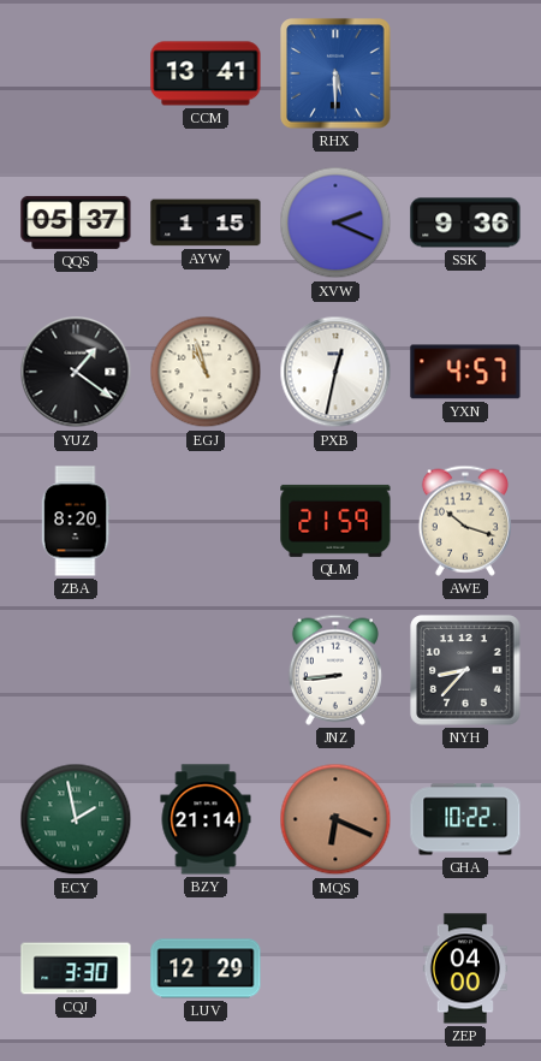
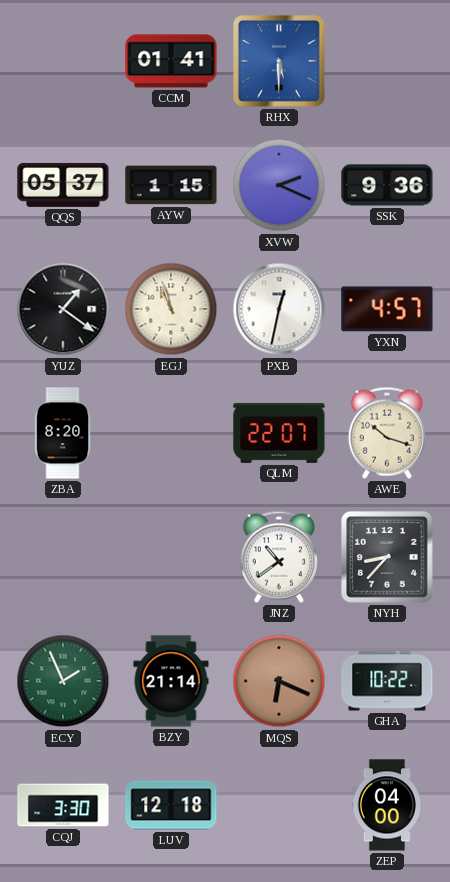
CCM: 13:41 -> 01:41 (171, 61)
QLM: 21:59 -> 22:07 (279, 433)
JNZ: 8:44 -> 10:39 (279, 557)
ECY: 1:58 -> 1:56 (63, 681)
LUV: 12:29 -> 12:18 (171, 805)
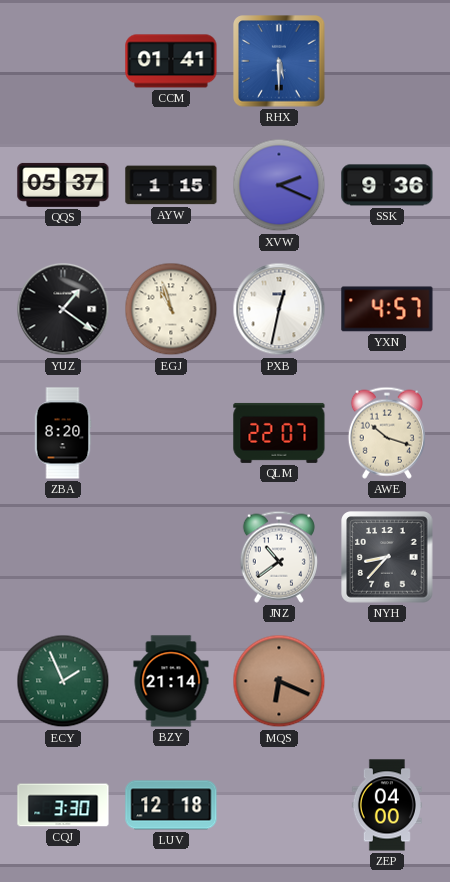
GHA: 10:22 -> none (387, 681)
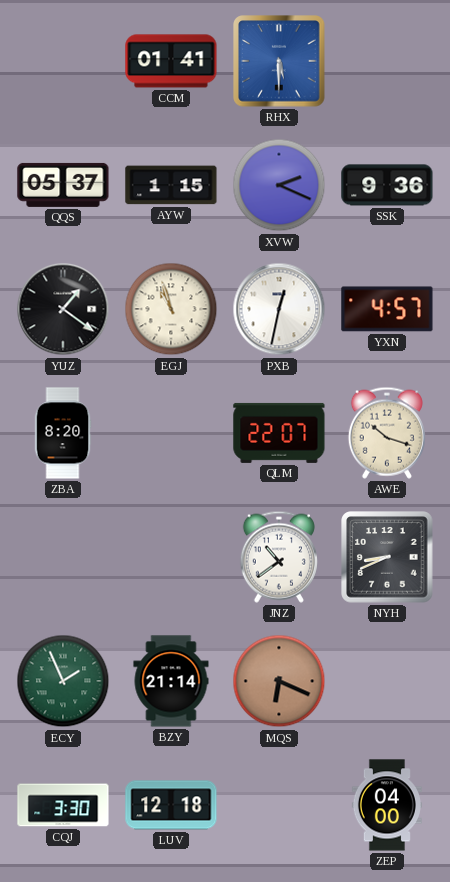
NYH: 8:37 -> 8:41 (387, 557)
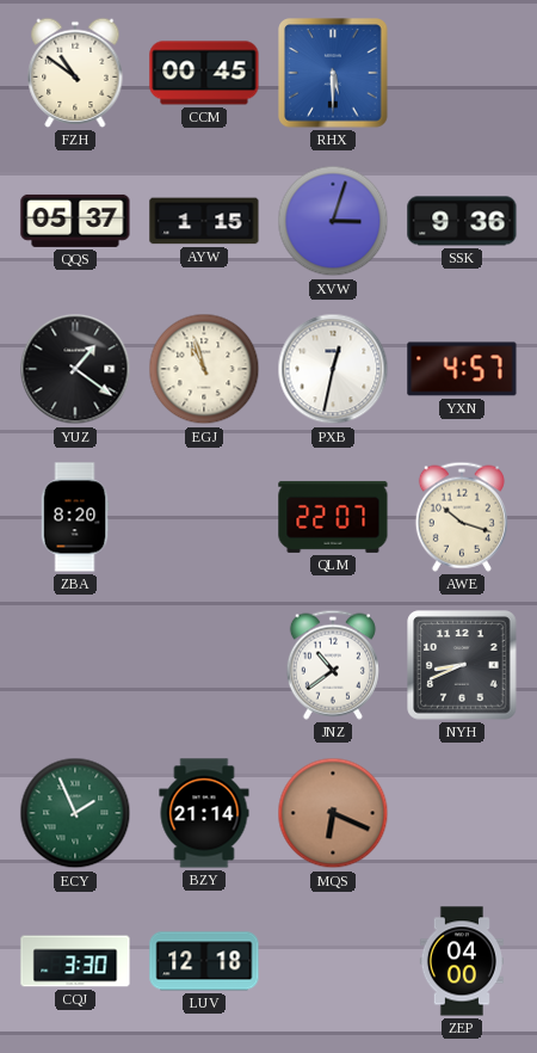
FZH: none -> 10:51 (75, 73)
CCM: 01:41 -> 00:45 (204, 73)
XVW: 2:19 -> 3:03 (333, 221)
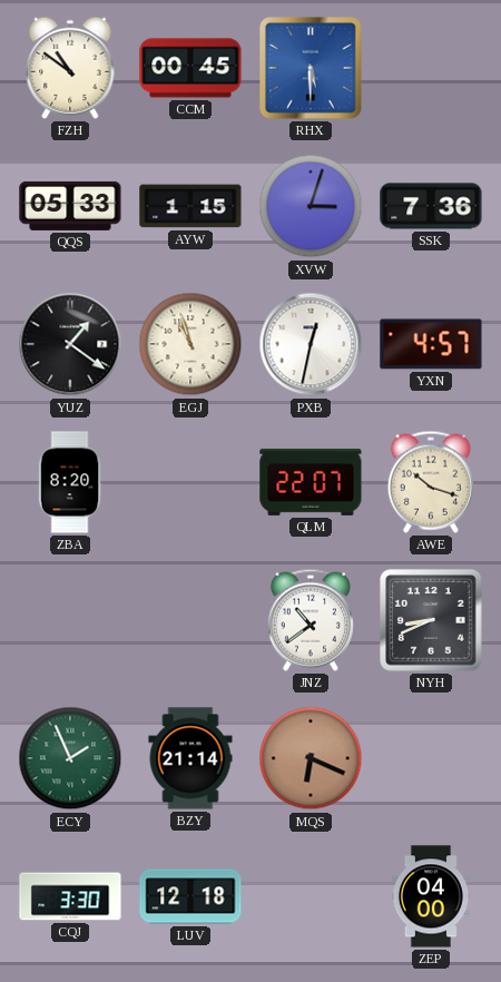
QQS: 05:37 -> 05:33 (70, 206)
SSK: 9:36 -> 7:36 (431, 206)
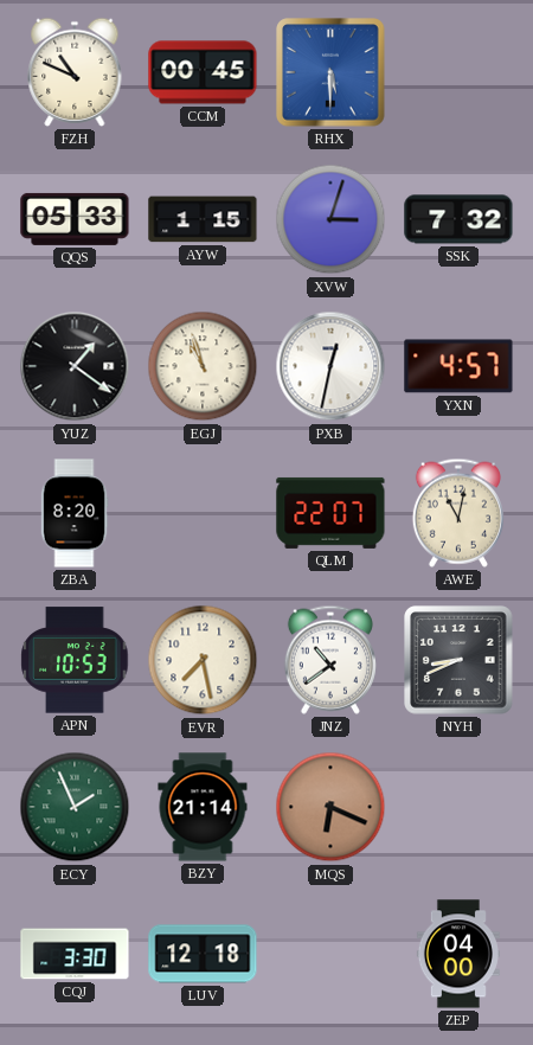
FZH: 10:51 -> 10:49 (75, 72)
SSK: 7:36 -> 7:32 (458, 219)
AWE: 10:18 -> 11:02 (458, 513)
APN: none -> 10:53 (75, 660)
EVR: none -> 7:28 (203, 660)
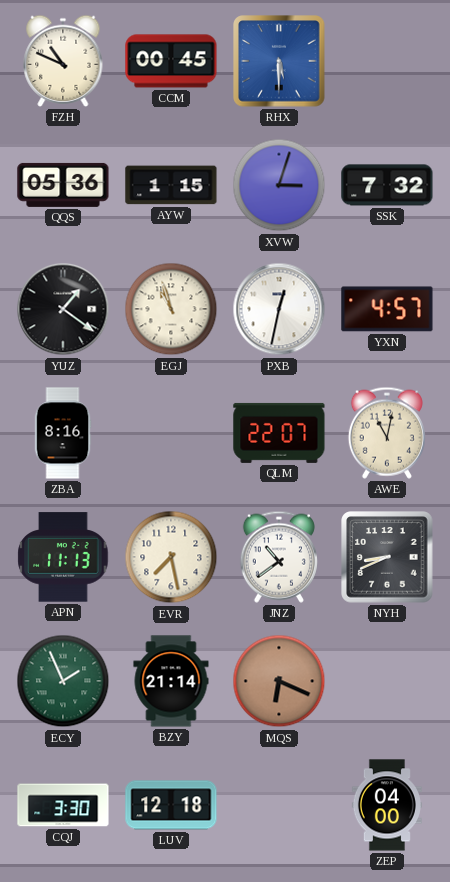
QQS: 05:33 -> 05:36 (63, 185)
ZBA: 8:20 -> 8:16 (63, 433)
APN: 10:53 -> 11:13 (63, 557)
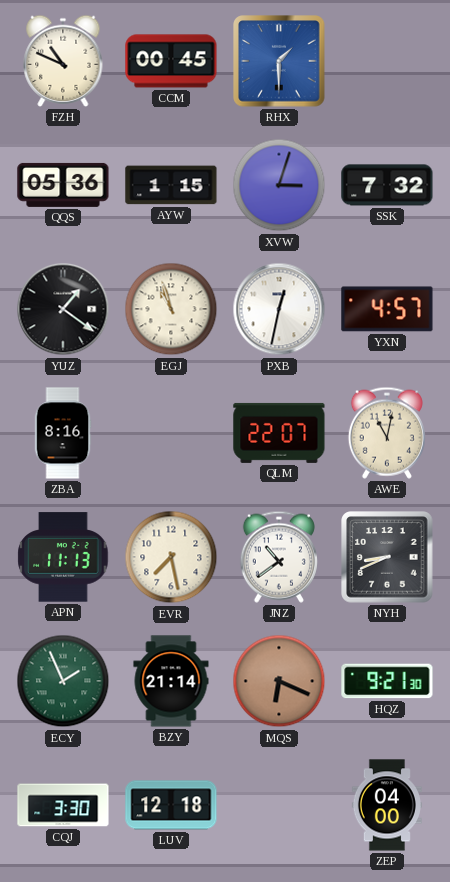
RHX: 5:30 -> 1:30 (279, 61)
HQZ: none -> 9:21 (387, 681)
